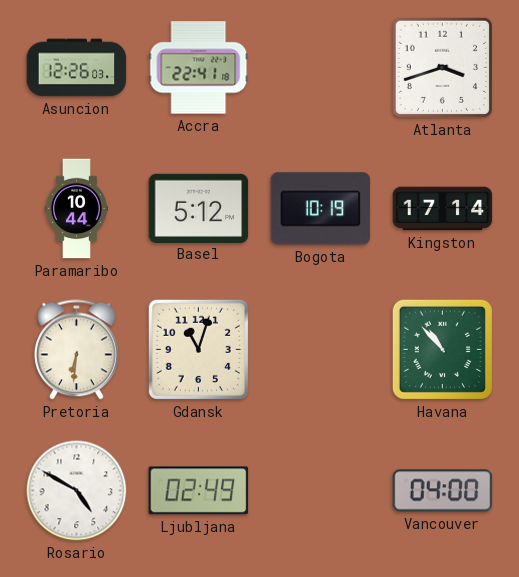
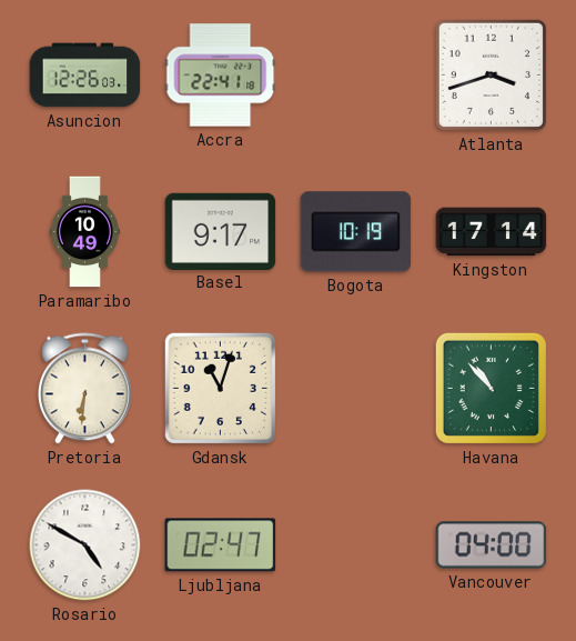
Paramaribo: 10:44 -> 10:49 (84, 232)
Basel: 5:12 -> 9:17 (221, 231)
Ljubljana: 02:49 -> 02:47 (221, 545)
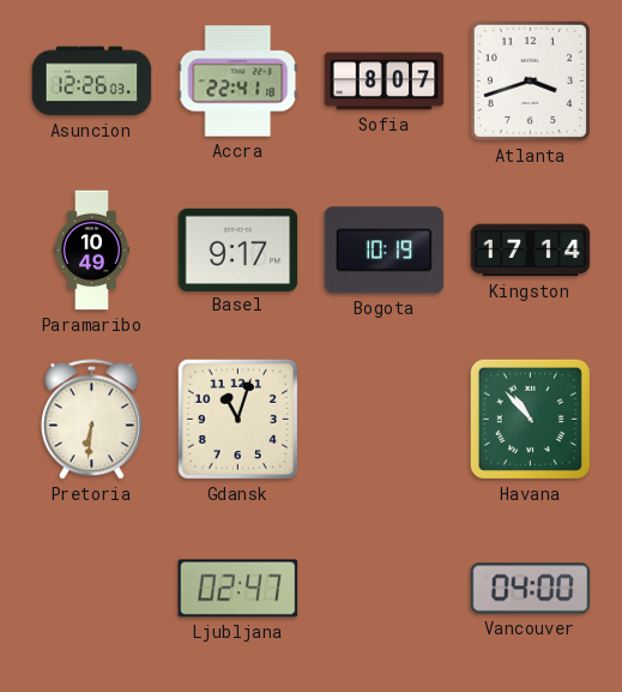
Sofia: none -> 8:07 (385, 82)
Rosario: 4:50 -> none (85, 545)
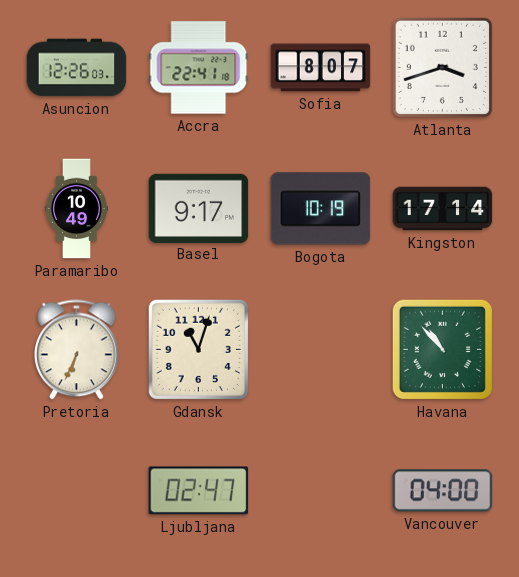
Pretoria: 6:31 -> 6:34 (77, 350)
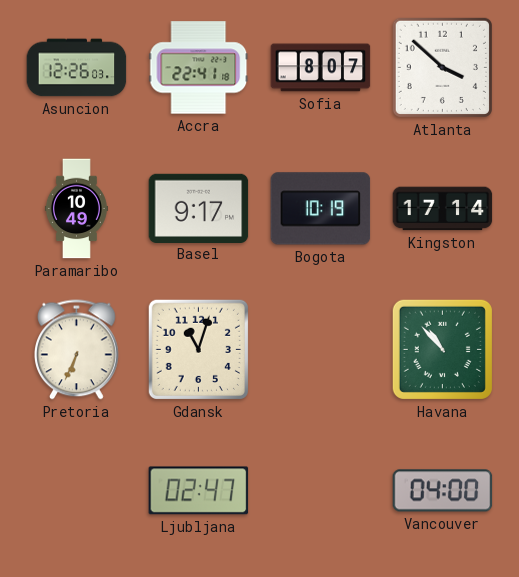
Atlanta: 3:42 -> 3:52 (442, 67)
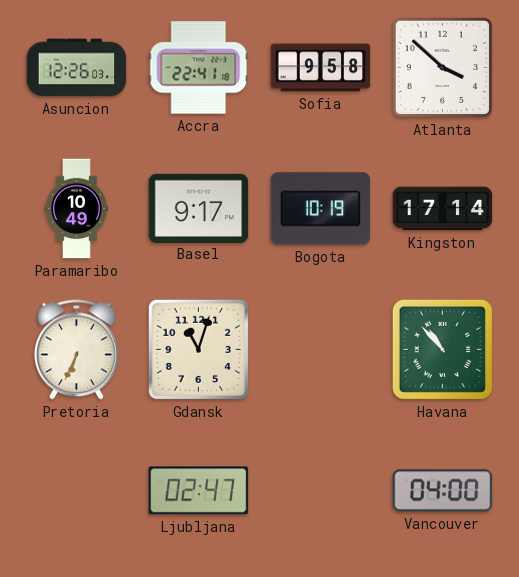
Sofia: 8:07 -> 9:58 (321, 68)
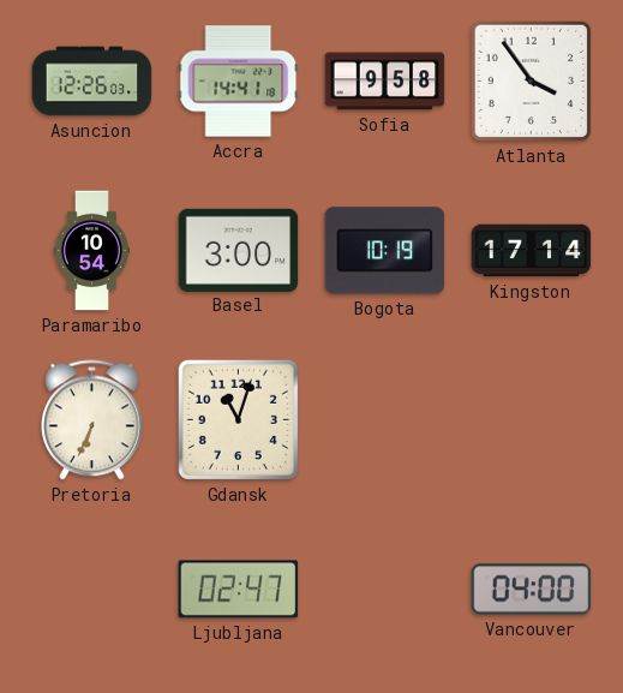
Accra: 22:41 -> 14:41 (239, 82)
Atlanta: 3:52 -> 3:54 (531, 80)
Paramaribo: 10:49 -> 10:54 (91, 251)
Basel: 9:17 -> 3:00 (239, 250)
Havana: 10:53 -> none (442, 349)
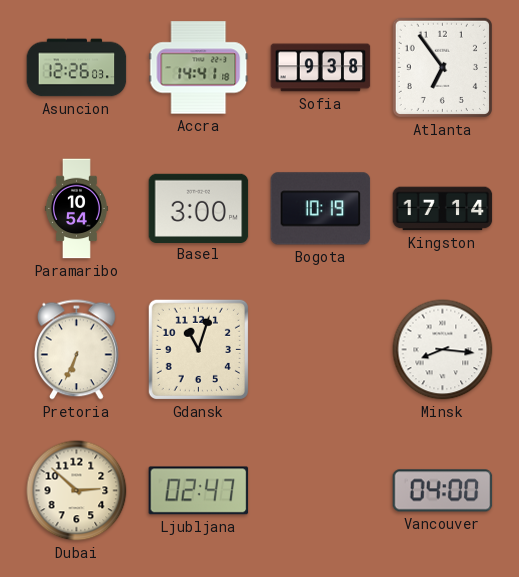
Sofia: 9:58 -> 9:38 (321, 68)
Atlanta: 3:54 -> 6:54 (442, 67)
Minsk: none -> 8:16 (443, 350)
Dubai: none -> 2:52 (77, 491)
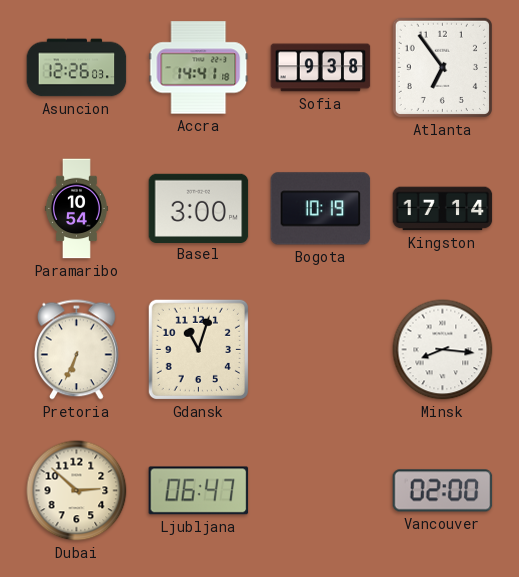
Ljubljana: 02:47 -> 06:47 (199, 491)
Vancouver: 04:00 -> 02:00 (443, 491)
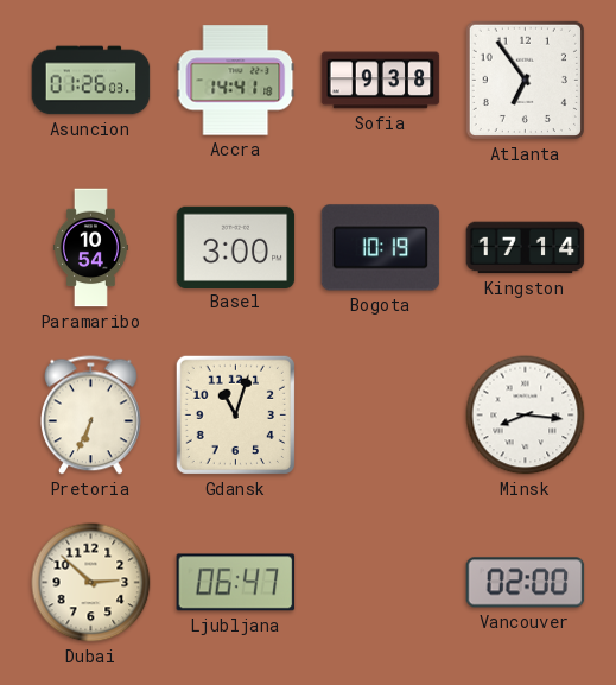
Asuncion: 12:26 -> 01:26 (91, 81)
